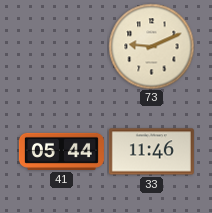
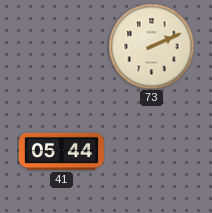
73: 9:11 -> 2:11 (151, 46)
33: 11:46 -> none (151, 152)
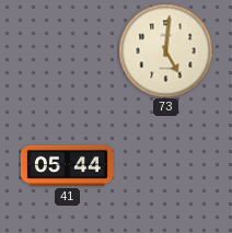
73: 2:11 -> 5:01 (165, 50)
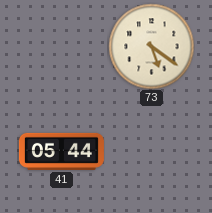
73: 5:01 -> 5:21 (151, 46)
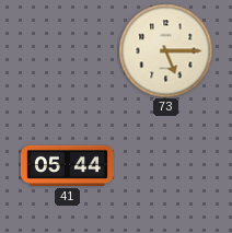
73: 5:21 -> 5:15 (165, 50)
